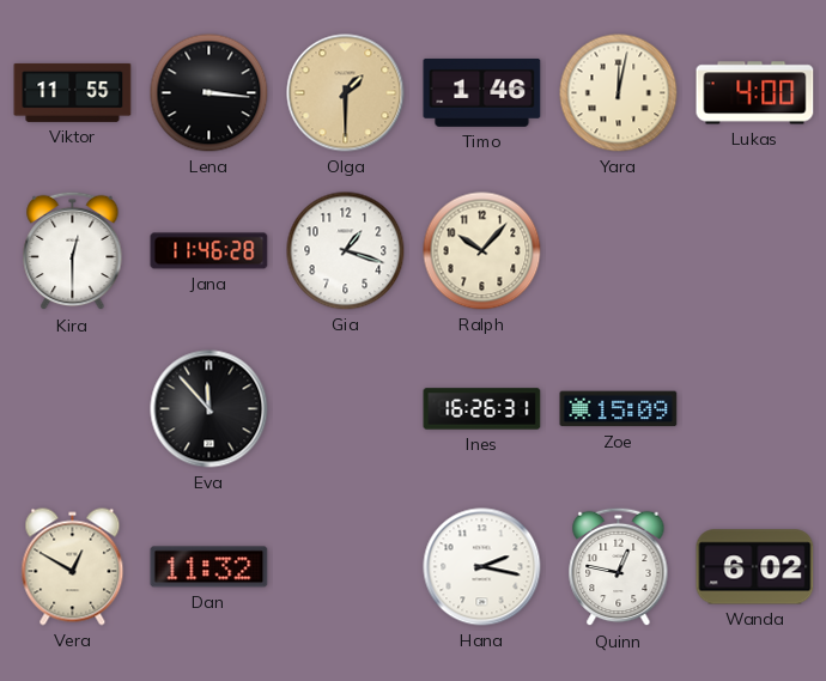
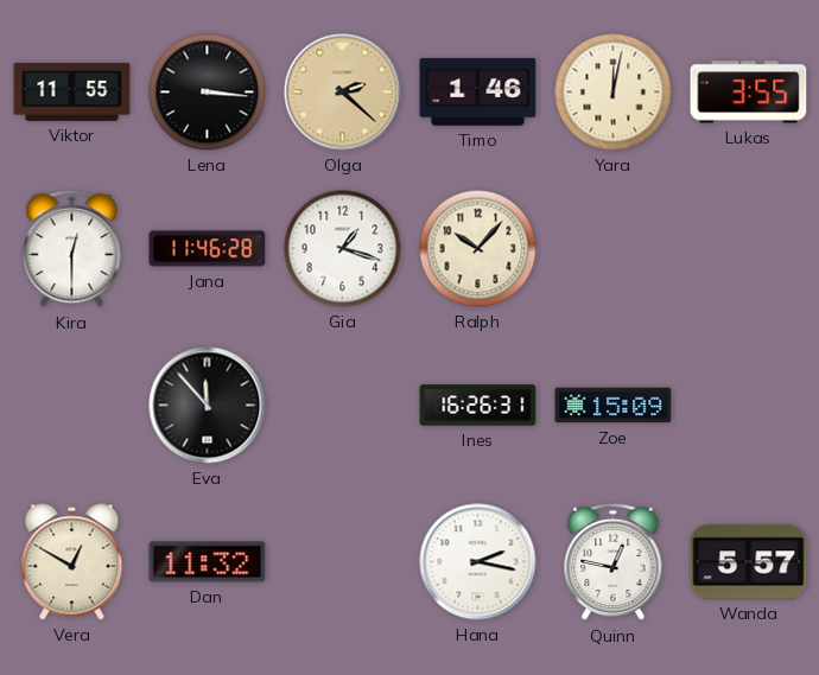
Olga: 1:30 -> 2:22 (343, 93)
Lukas: 4:00 -> 3:55 (749, 93)
Wanda: 6:02 -> 5:57 (749, 562)
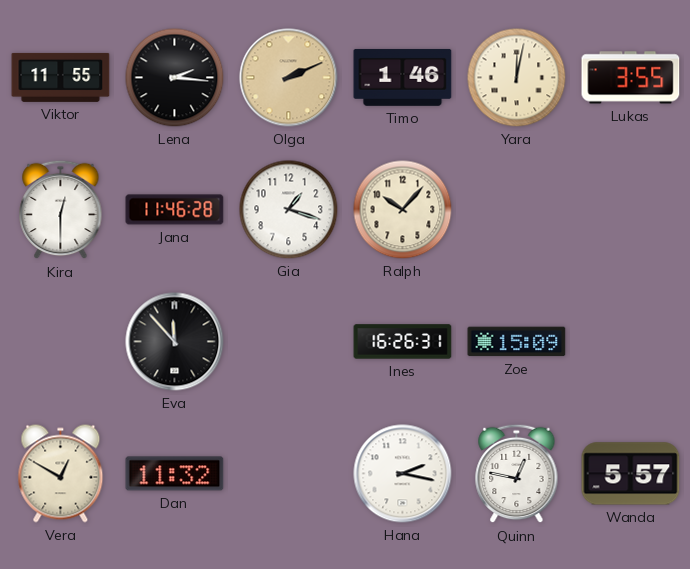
Lena: 3:16 -> 2:16 (175, 78)
Olga: 2:22 -> 2:11 (289, 78)
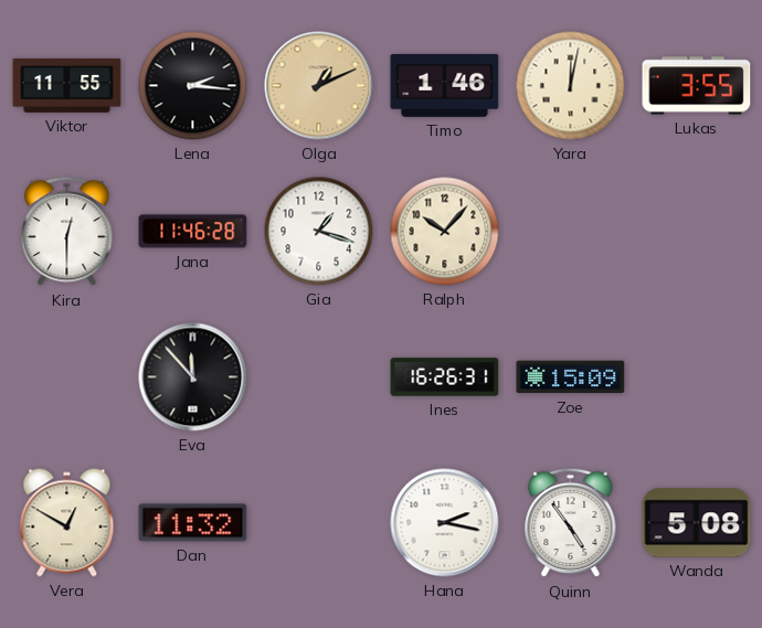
Olga: 2:11 -> 1:11 (319, 86)
Quinn: 12:47 -> 4:54 (571, 523)
Wanda: 5:57 -> 5:08 (697, 523)
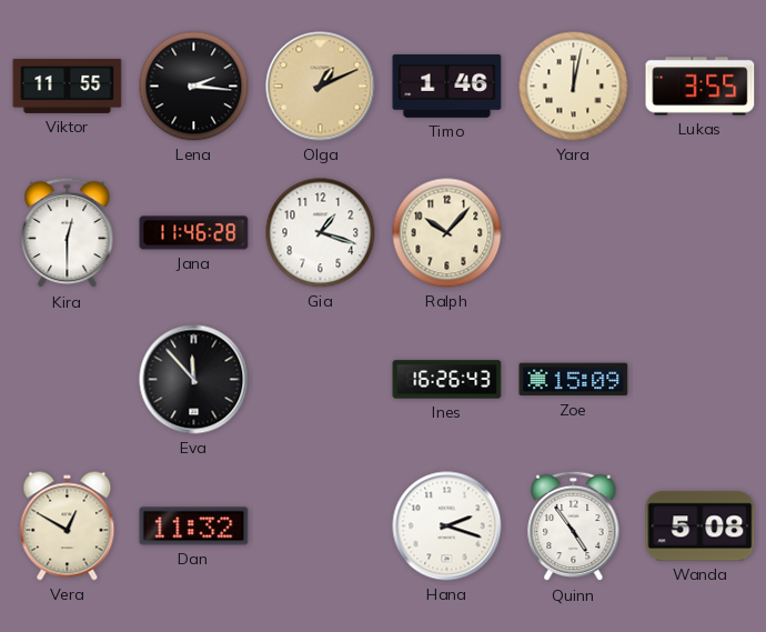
Ines: 16:26:31 -> 16:26:43 (447, 380)
Hana: 2:17 -> 2:18 (447, 526)
